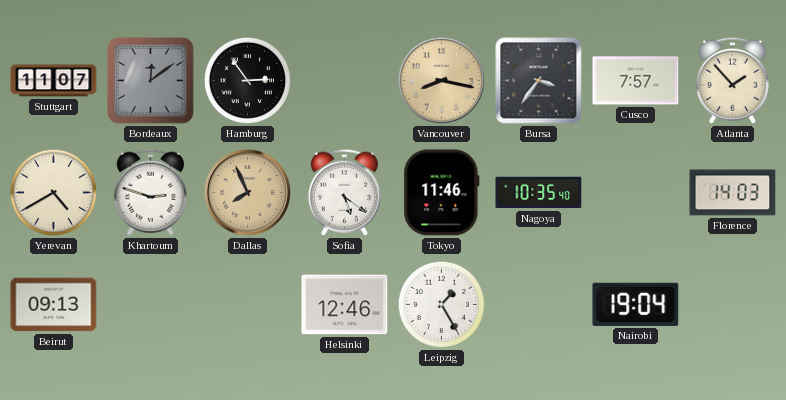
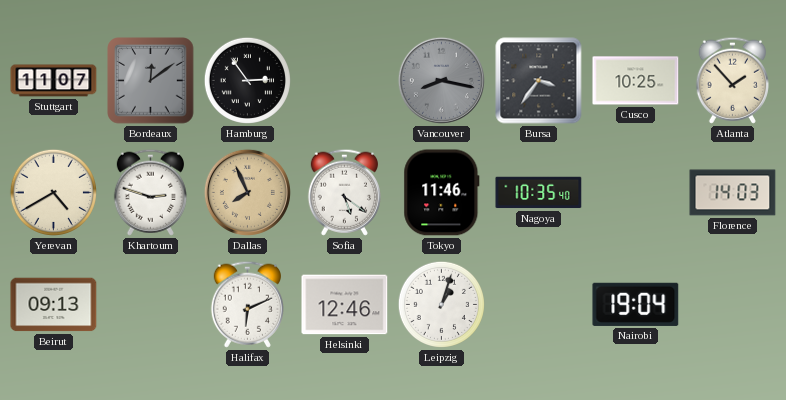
Vancouver dial: champagne -> grey (441, 80)
Cusco: 7:57 -> 10:25 (636, 81)
Halifax: none -> 6:11 (247, 304)
Leipzig: 1:25 -> 1:03 (441, 304)
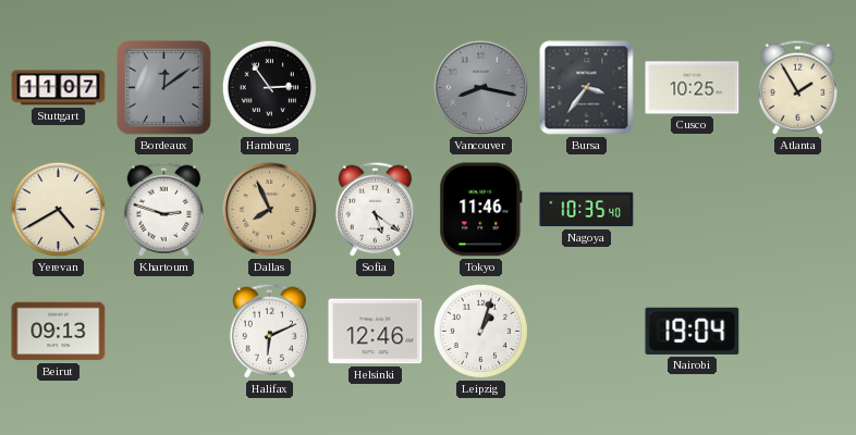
Atlanta: 1:53 -> 1:55 (797, 87)
Florence: 14:03 -> none (733, 193)
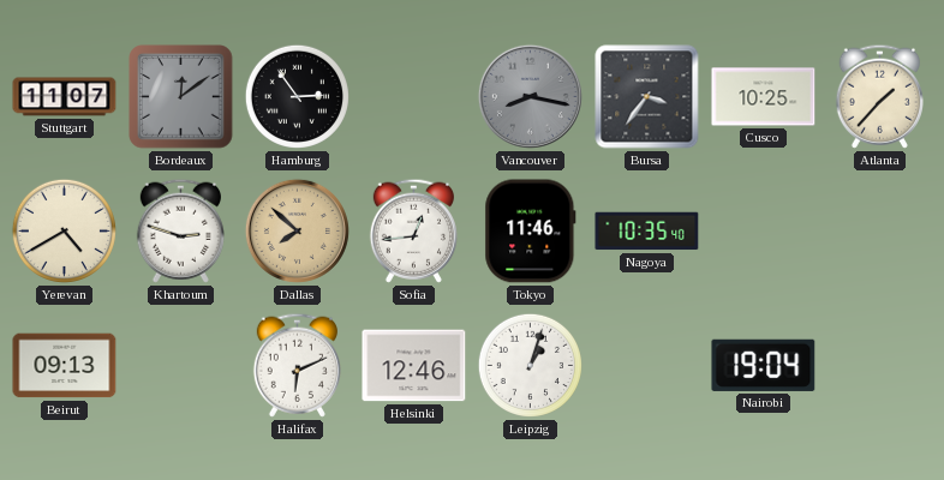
Atlanta: 1:55 -> 1:37 (879, 96)
Dallas: 7:56 -> 7:52 (297, 230)
Sofia: 5:21 -> 12:44 (413, 230)
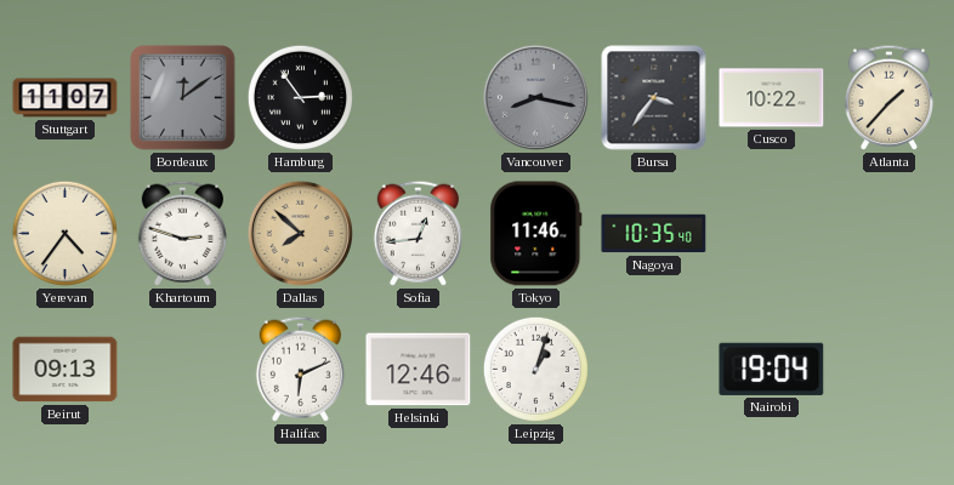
Cusco: 10:25 -> 10:22 (772, 98)
Yerevan: 4:40 -> 4:36 (64, 233)
